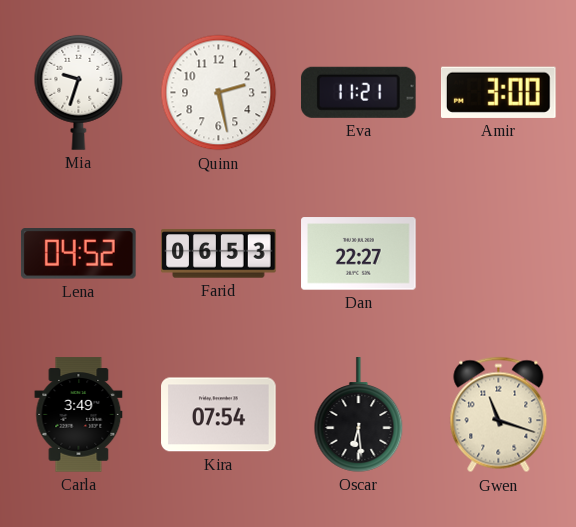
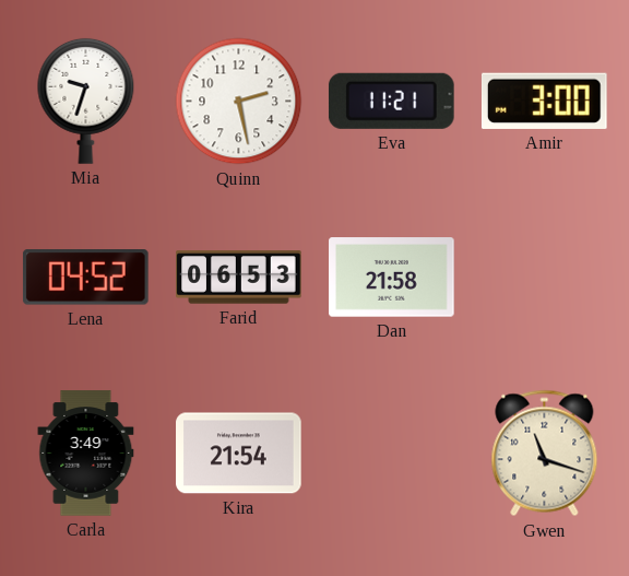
Dan: 22:27 -> 21:58 (392, 278)
Kira: 07:54 -> 21:54 (239, 454)
Oscar: 6:29 -> none (359, 415)
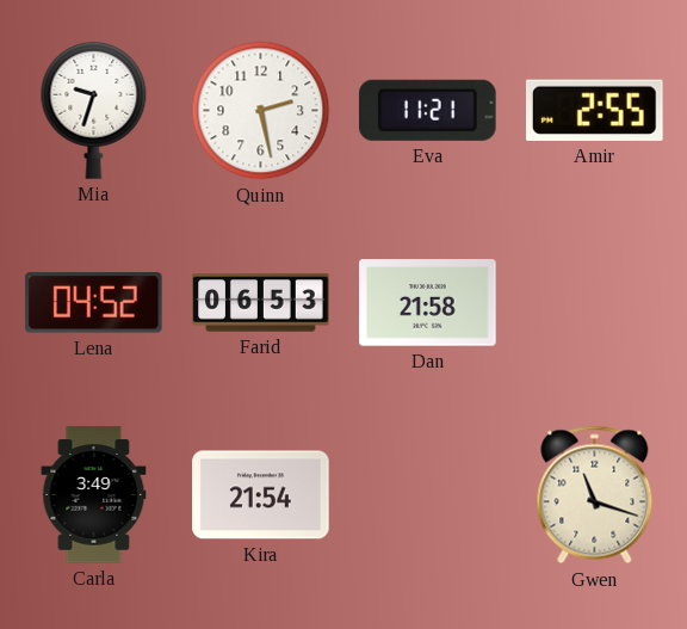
Amir: 3:00 -> 2:55 (594, 110)
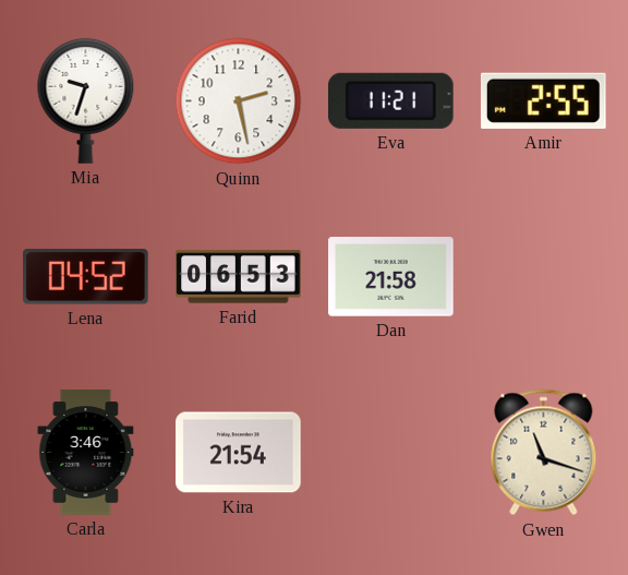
Carla: 3:49 -> 3:46 (86, 453)
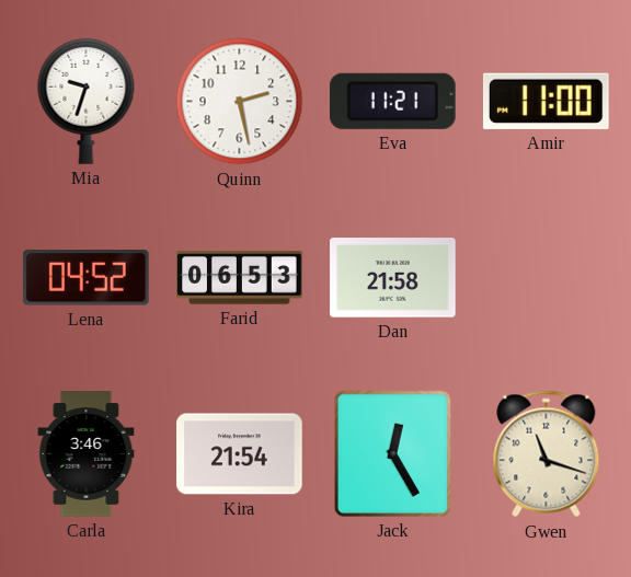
Amir: 2:55 -> 11:00 (546, 101)
Jack: none -> 12:25 (392, 453)
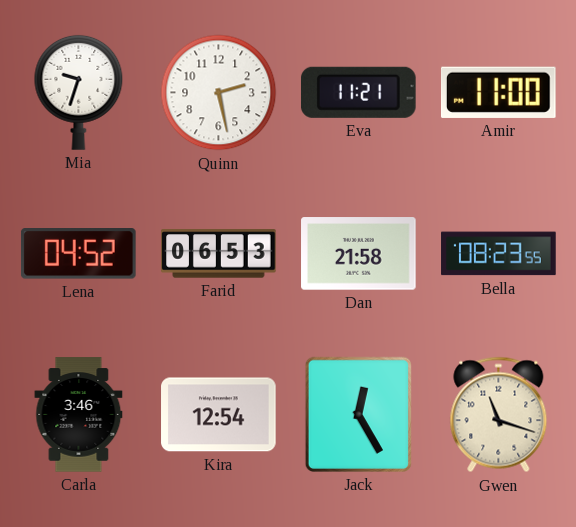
Bella: none -> 08:23 (499, 254)
Kira: 21:54 -> 12:54 (219, 415)
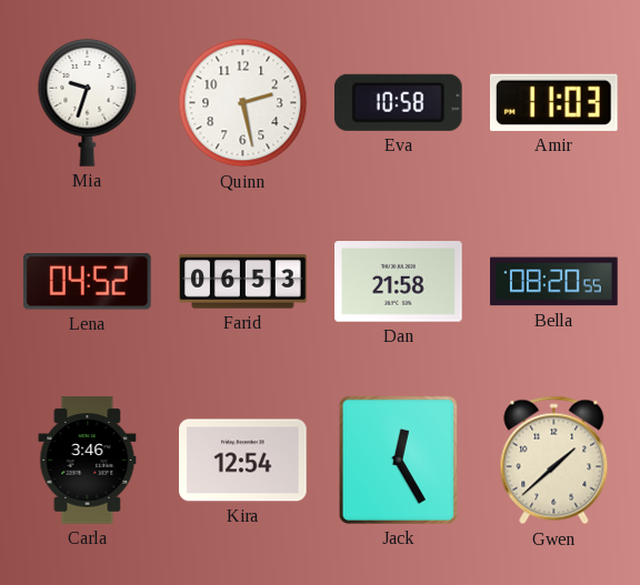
Eva: 11:21 -> 10:58 (398, 102)
Amir: 11:00 -> 11:03 (553, 102)
Bella: 08:23 -> 08:20 (554, 282)
Gwen: 11:18 -> 1:38 (554, 461)
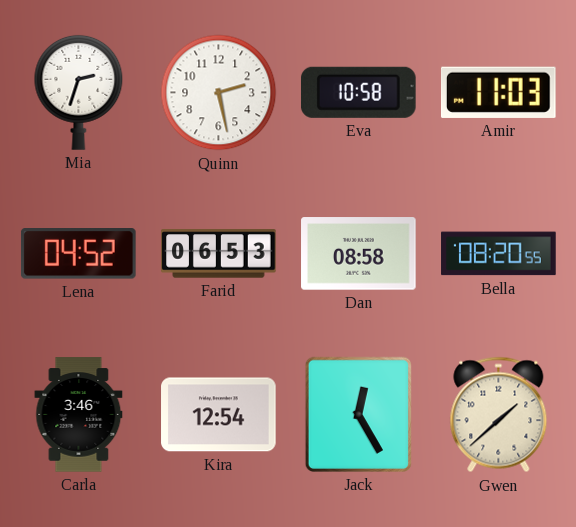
Mia: 9:33 -> 2:33 (79, 92)
Dan: 21:58 -> 08:58 (359, 254)
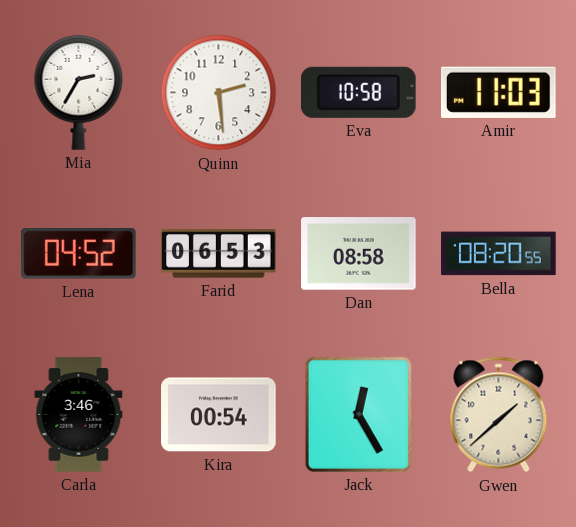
Mia: 2:33 -> 2:35 (79, 92)
Quinn: 2:28 -> 2:29 (219, 93)
Kira: 12:54 -> 00:54 (219, 415)
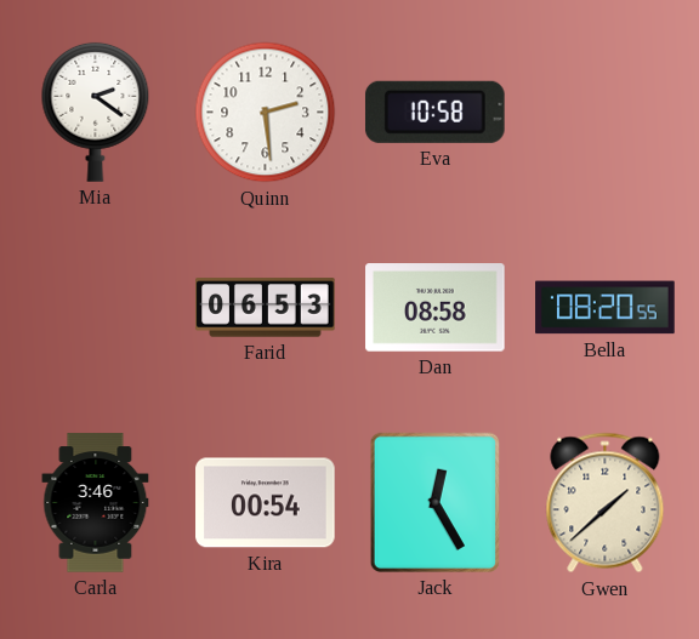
Mia: 2:35 -> 2:21 (96, 112)
Amir: 11:03 -> none (498, 92)
Lena: 04:52 -> none (78, 254)
